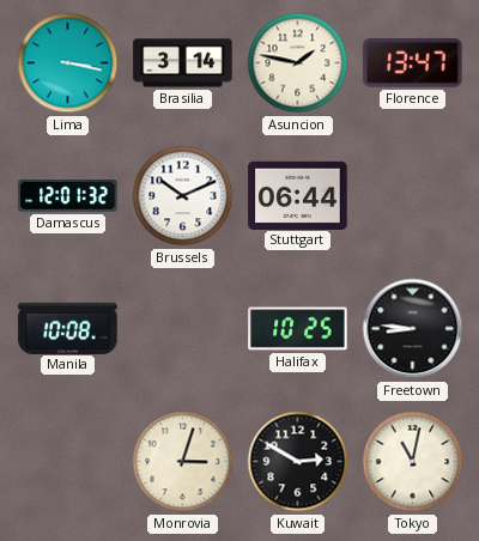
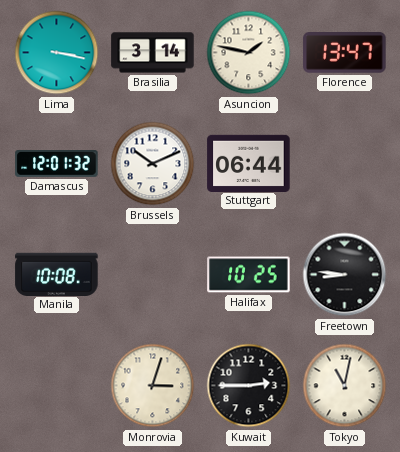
Kuwait: 2:50 -> 2:45 (249, 386)
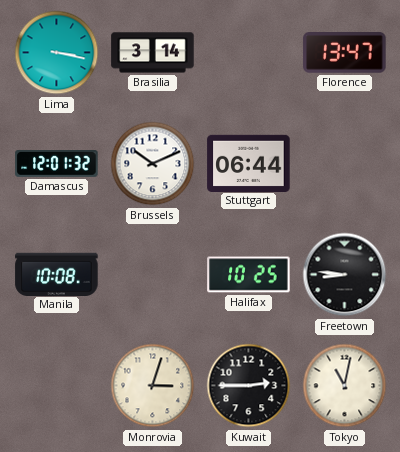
Asuncion: 1:47 -> none (249, 53)
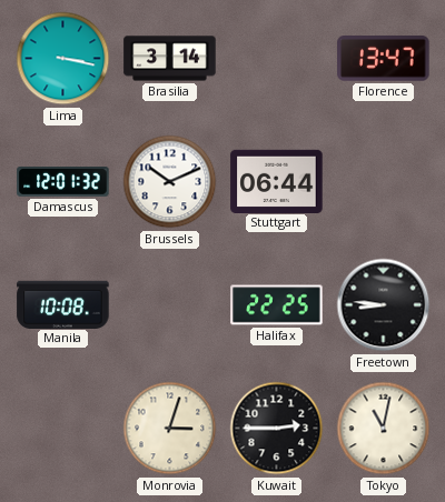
Halifax: 10:25 -> 22:25 (277, 305)
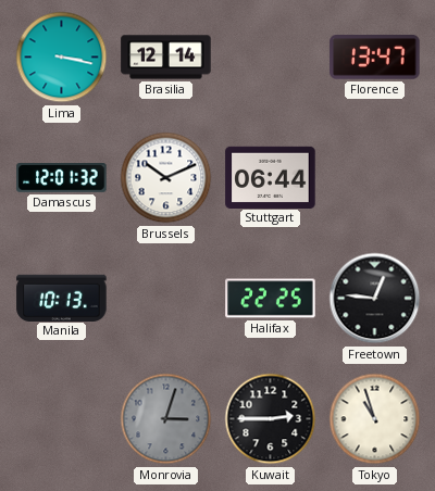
Brasilia: 3:14 -> 12:14 (166, 58)
Manila: 10:08 -> 10:13 (62, 298)
Freetown: 8:46 -> 12:46 (375, 299)
Monrovia dial: cream -> grey (166, 419)
Tokyo: 11:02 -> 10:57 (375, 419)
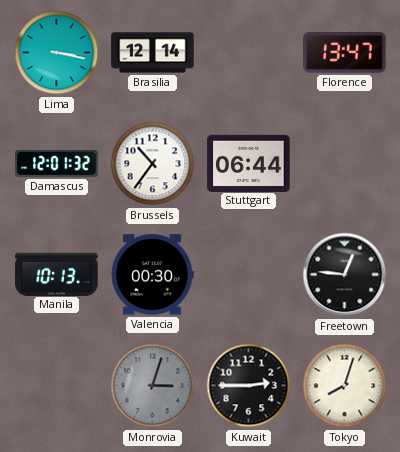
Brussels: 10:11 -> 10:36 (153, 164)
Valencia: none -> 00:30 (152, 275)
Halifax: 22:25 -> none (271, 299)
Tokyo: 10:57 -> 8:03 (345, 386)
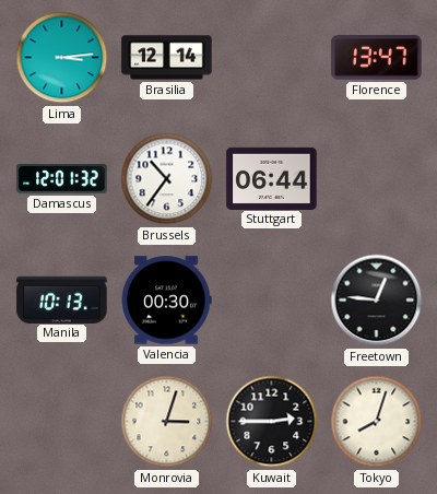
Lima: 3:17 -> 3:14 (62, 58)
Monrovia dial: grey -> cream (167, 422)
